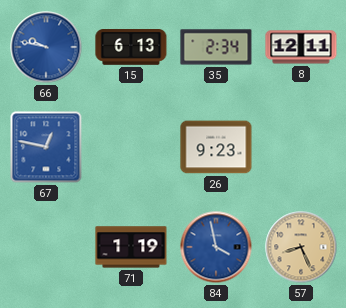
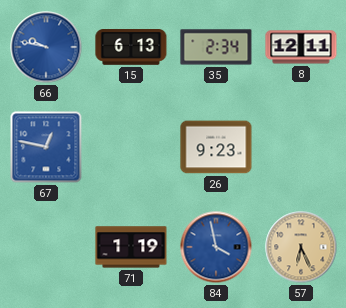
57: 8:26 -> 6:26 (301, 247)
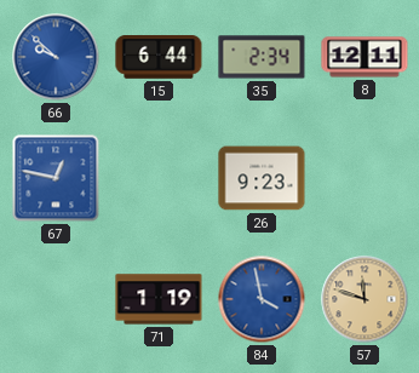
66: 9:47 -> 9:52 (56, 57)
15: 6:13 -> 6:44 (159, 58)
57: 6:26 -> 11:48 (365, 299)
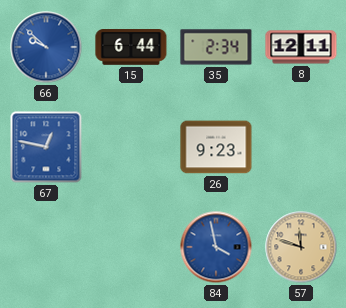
71: 1:19 -> none (159, 299)
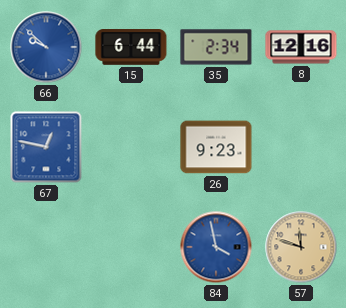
8: 12:11 -> 12:16 (301, 47)
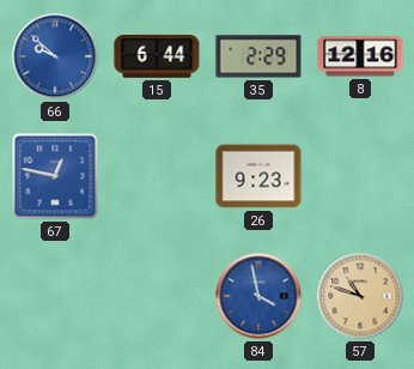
35: 2:34 -> 2:29 (258, 56)
57: 11:48 -> 10:48 (360, 296)
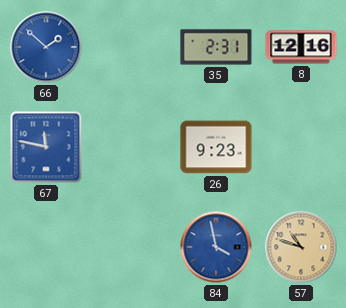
66: 9:52 -> 1:52 (46, 47)
15: 6:44 -> none (157, 58)
35: 2:29 -> 2:31 (216, 47)
67: 12:47 -> 11:47 (46, 147)
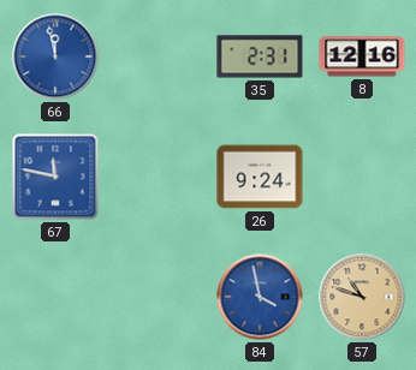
66: 1:52 -> 11:58 (55, 56)
26: 9:23 -> 9:24 (260, 177)
